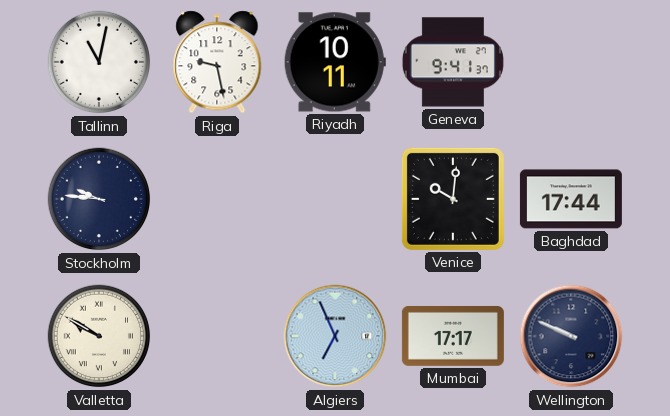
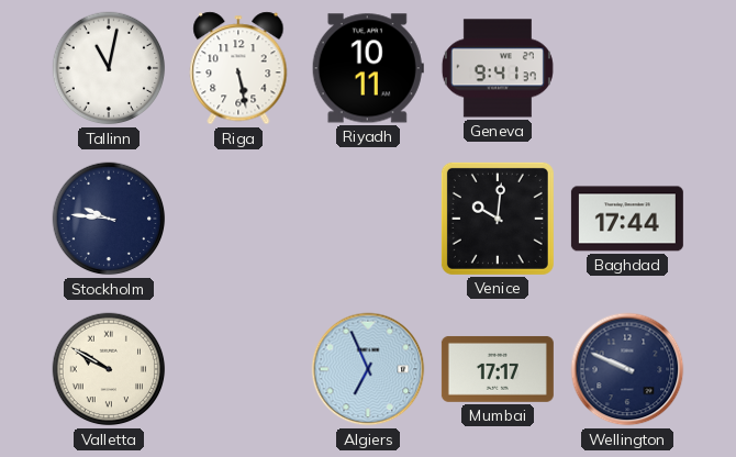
Riga: 9:28 -> 5:28 (238, 68)
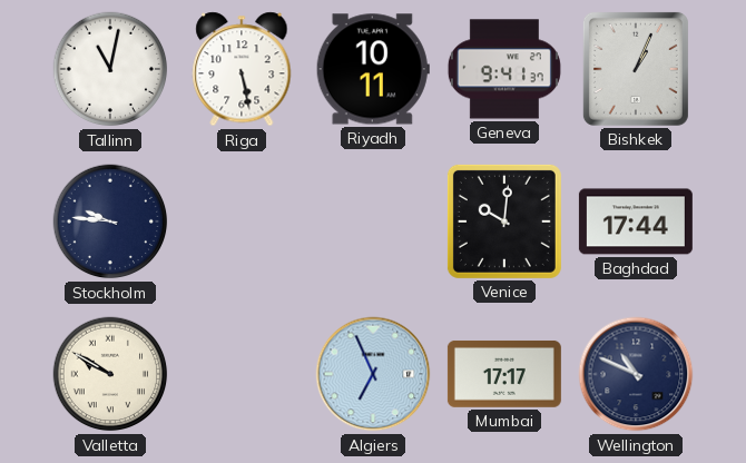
Bishkek: none -> 1:04 (636, 69)
Wellington: 9:49 -> 10:49 (636, 374)
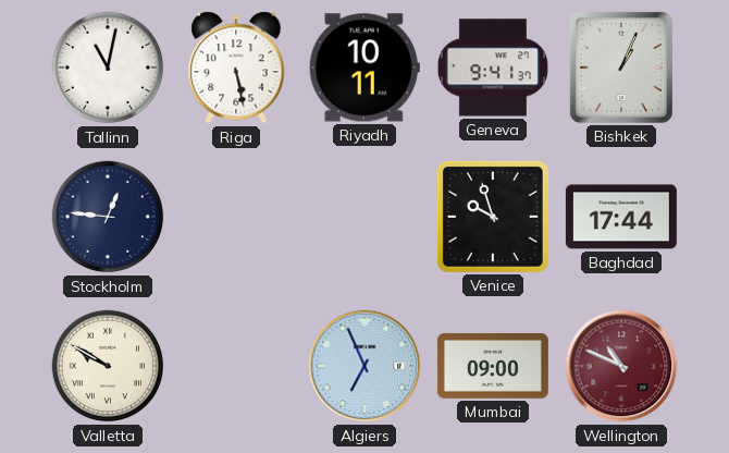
Stockholm: 9:46 -> 12:46 (108, 217)
Venice: 10:01 -> 9:57 (493, 217)
Mumbai: 17:17 -> 09:00 (493, 366)
Wellington dial: navy -> burgundy (621, 366)
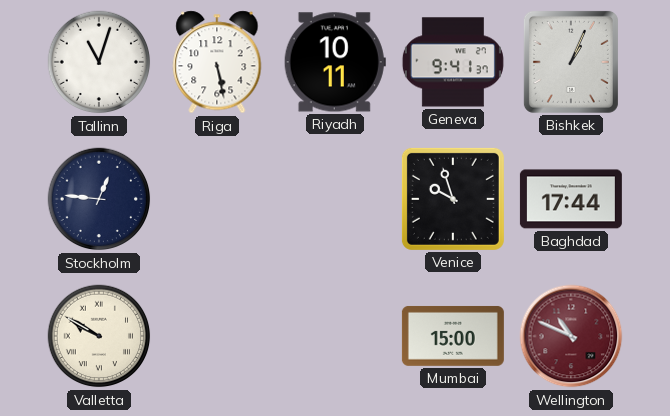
Tallinn: 11:02 -> 11:03 (99, 62)
Algiers: 6:56 -> none (364, 366)
Mumbai: 09:00 -> 15:00 (453, 336)
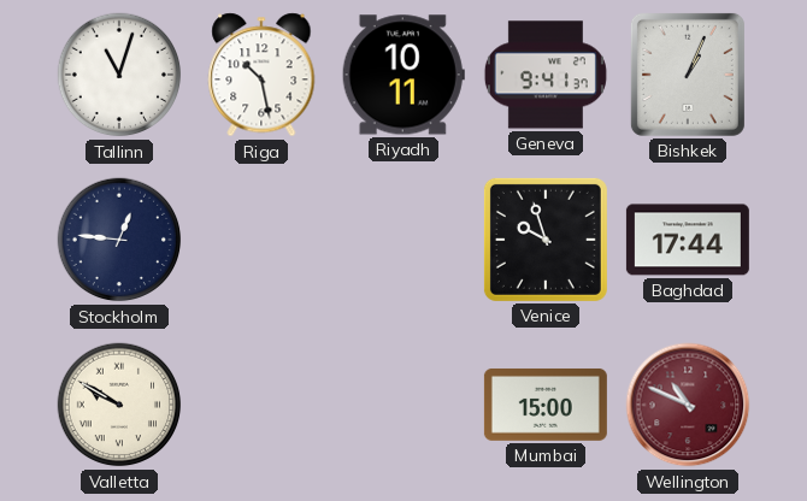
Riga: 5:28 -> 10:28 (261, 75)
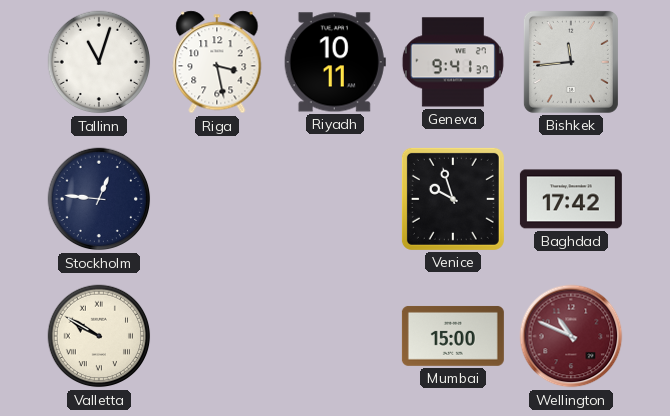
Riga: 10:28 -> 3:28 (217, 62)
Bishkek: 1:04 -> 11:44 (571, 62)
Baghdad: 17:44 -> 17:42 (571, 199)
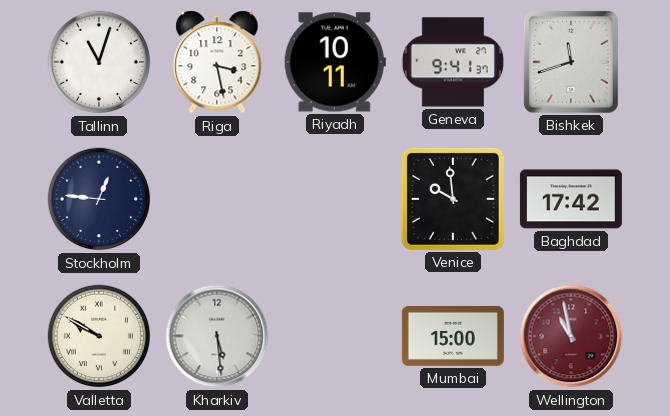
Bishkek: 11:44 -> 11:42 (571, 62)
Venice: 9:57 -> 9:59 (453, 199)
Kharkiv: none -> 5:29 (217, 336)
Wellington: 10:49 -> 10:58 (571, 336)
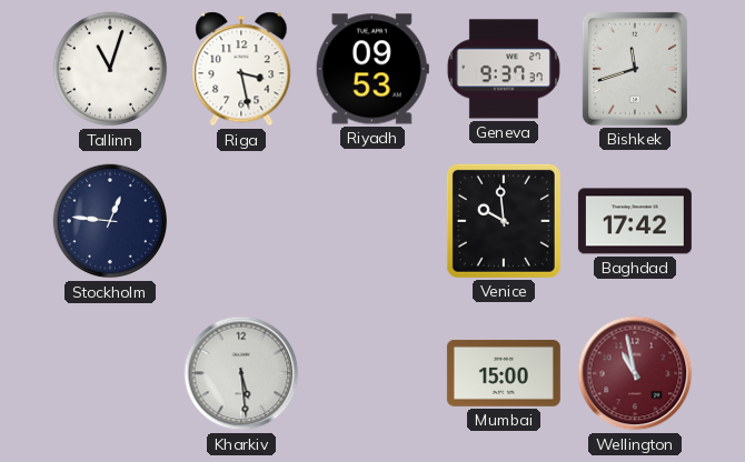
Riyadh: 10:11 -> 09:53 (372, 69)
Geneva: 9:41 -> 9:37 (504, 69)
Valletta: 9:50 -> none (99, 336)
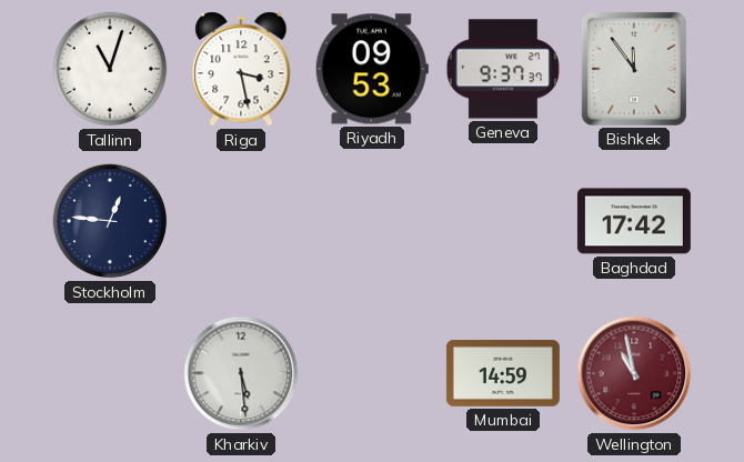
Bishkek: 11:42 -> 11:54 (634, 69)
Venice: 9:59 -> none (504, 221)
Mumbai: 15:00 -> 14:59 (503, 373)
